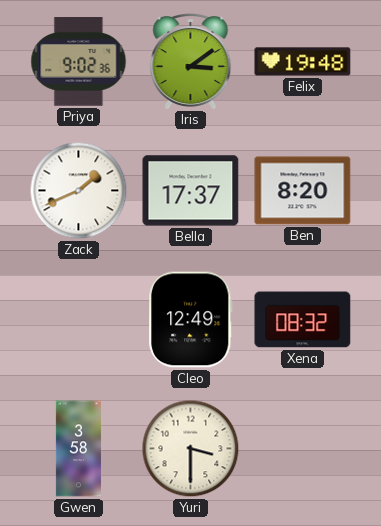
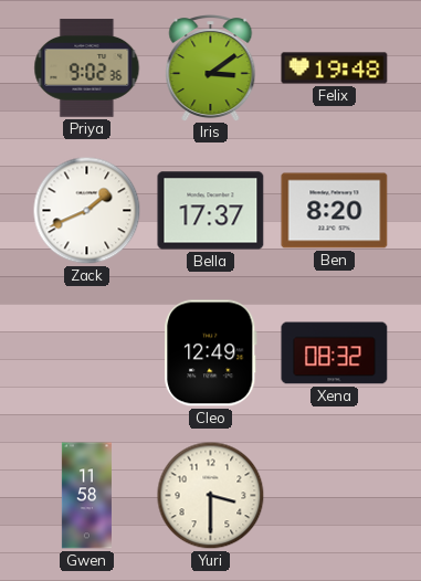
Gwen: 3:58 -> 11:58 (86, 496)
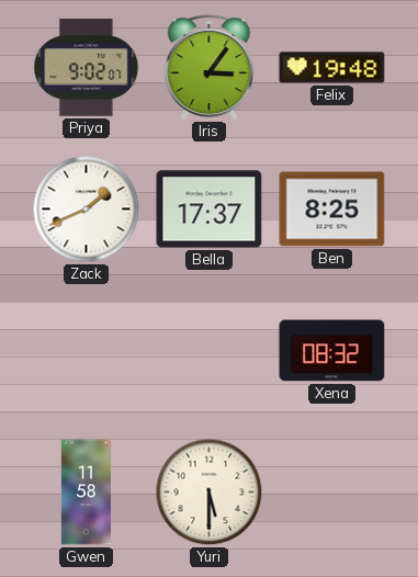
Priya: 9:02:36 -> 9:02:07 (87, 68)
Iris: 3:09 -> 3:06 (210, 68)
Ben: 8:20 -> 8:25 (332, 210)
Cleo: 12:49 -> none (211, 353)
Yuri: 3:30 -> 5:30 (210, 493)
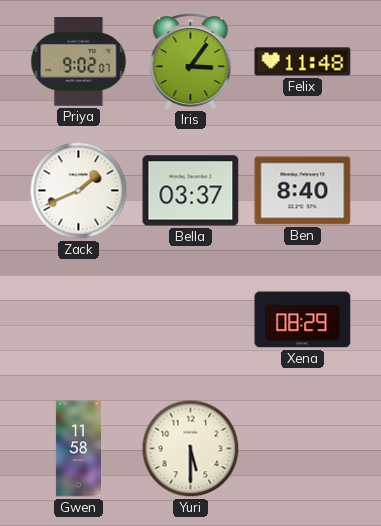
Felix: 19:48 -> 11:48 (303, 62)
Bella: 17:37 -> 03:37 (191, 191)
Ben: 8:25 -> 8:40 (303, 191)
Xena: 08:32 -> 08:29 (303, 320)
